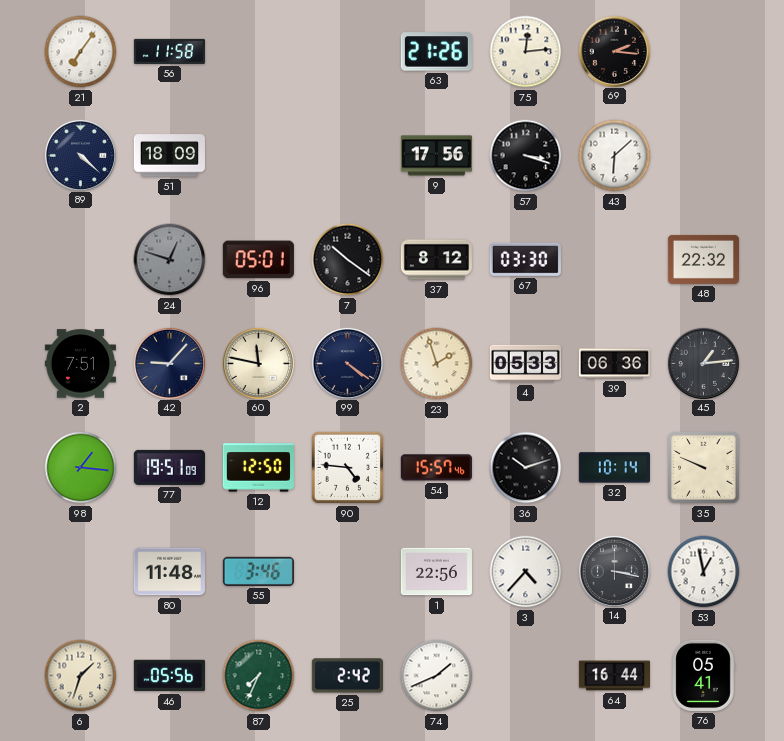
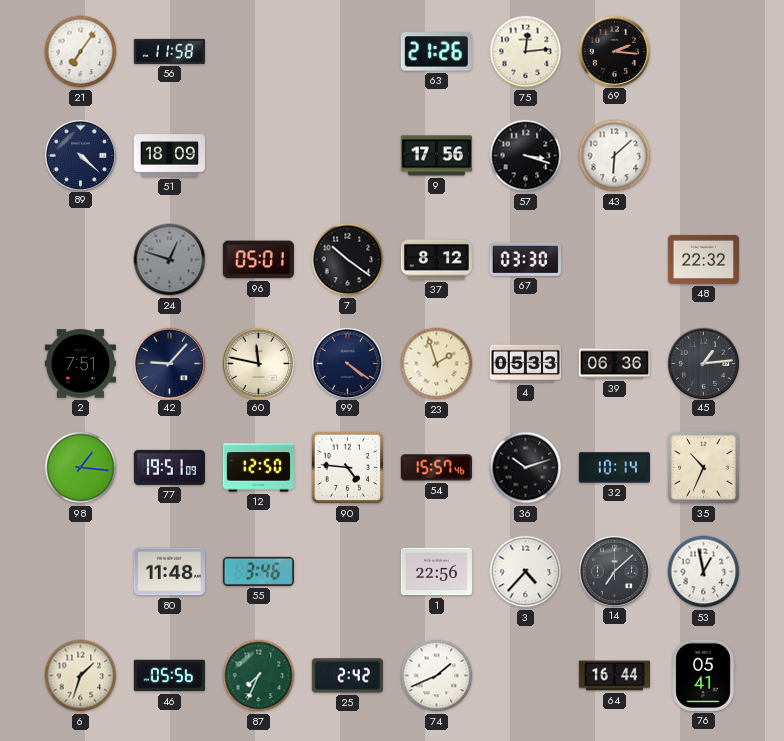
35: 9:49 -> 10:34 (703, 467)
14: 3:17 -> 7:08 (614, 571)
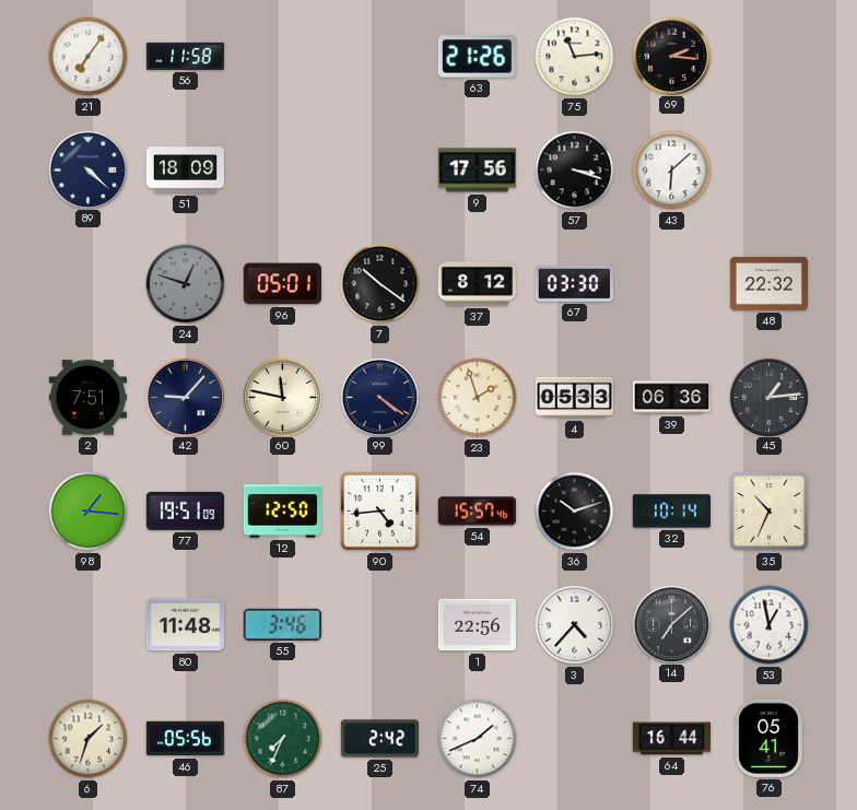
75: 12:14 -> 11:14 (575, 57)
90: 4:46 -> 4:44 (380, 512)
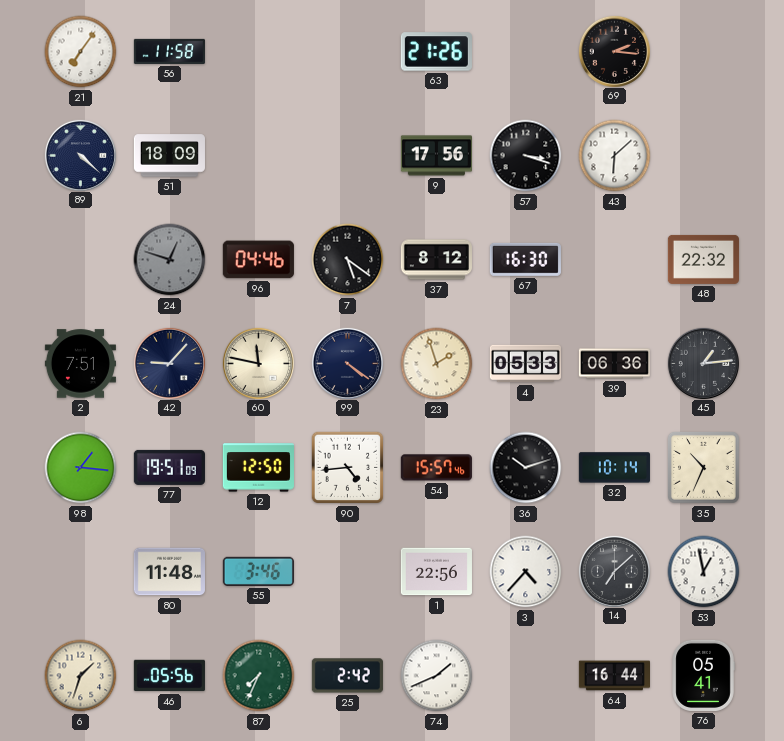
75: 11:14 -> none (575, 57)
96: 05:01 -> 04:46 (258, 260)
7: 10:21 -> 5:21 (348, 260)
67: 03:30 -> 16:30 (525, 259)
